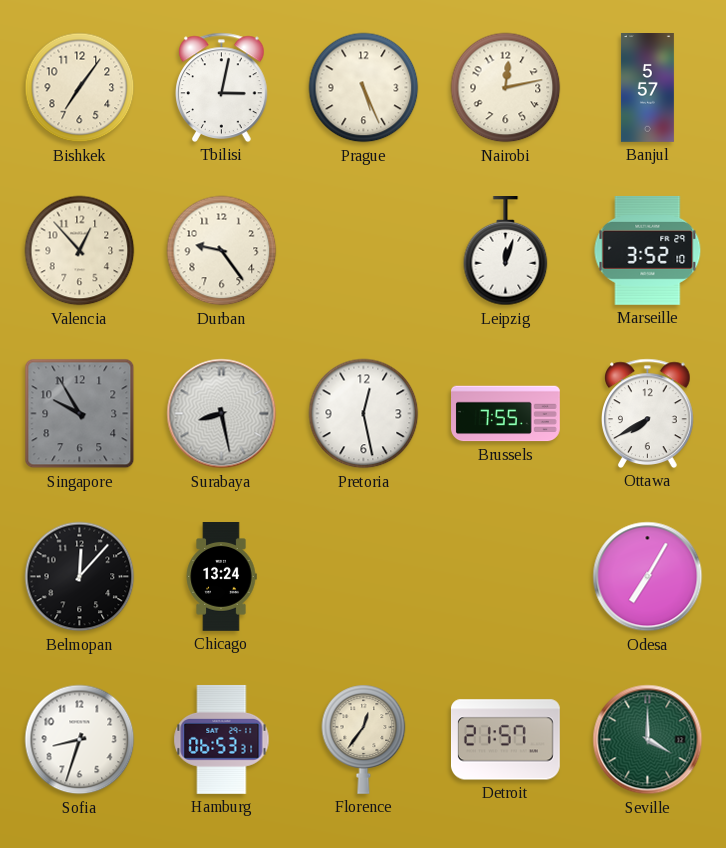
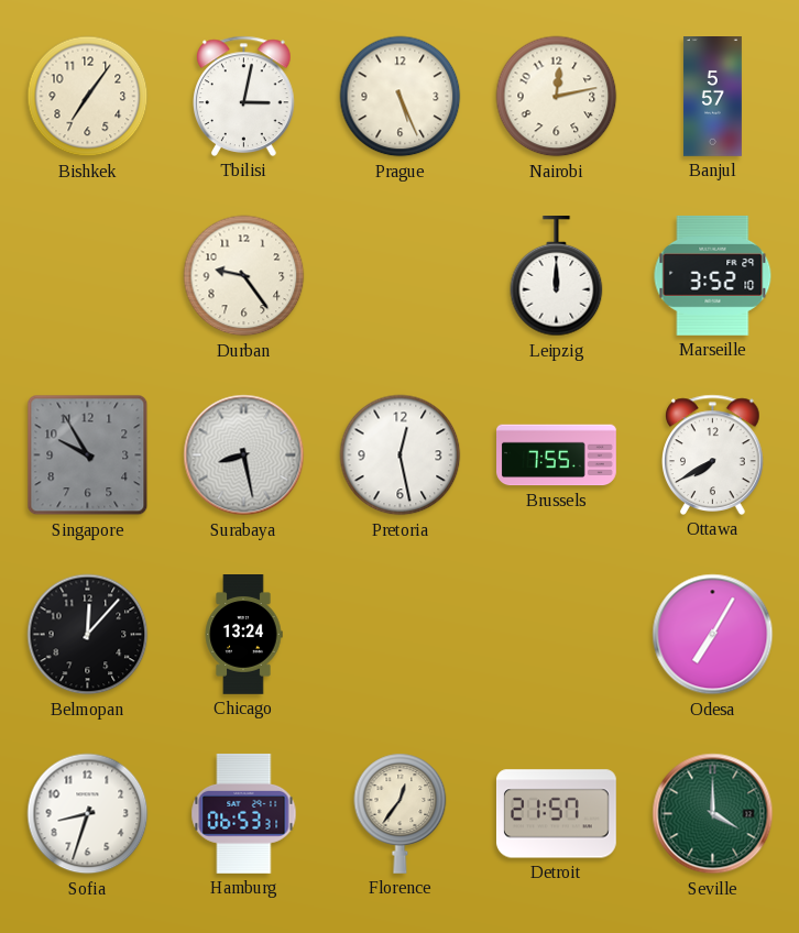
Valencia: 12:53 -> none (80, 251)
Leipzig: 12:03 -> 12:00 (557, 277)
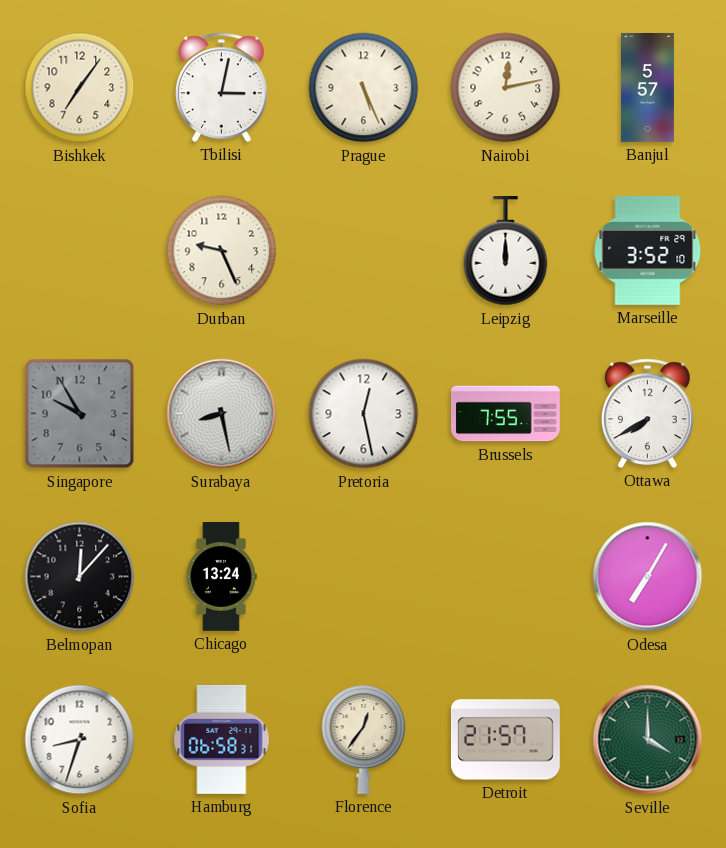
Durban: 9:24 -> 9:26 (222, 251)
Hamburg: 06:53 -> 06:58 (222, 739)
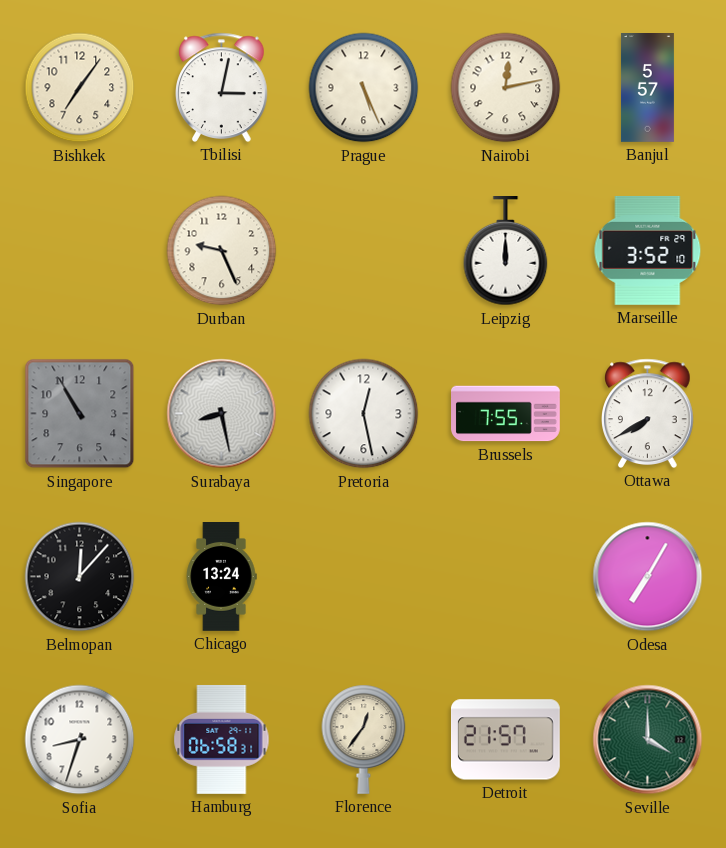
Singapore: 9:55 -> 10:55 (80, 414)
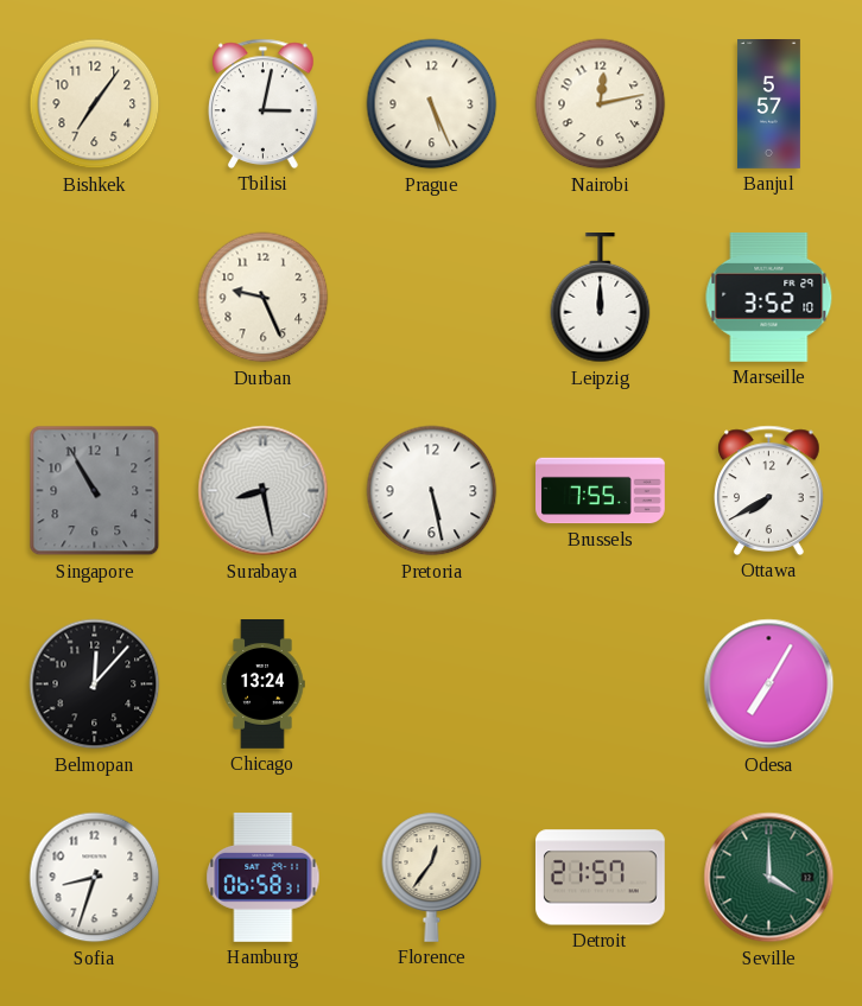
Pretoria: 12:28 -> 5:28 (432, 491)
